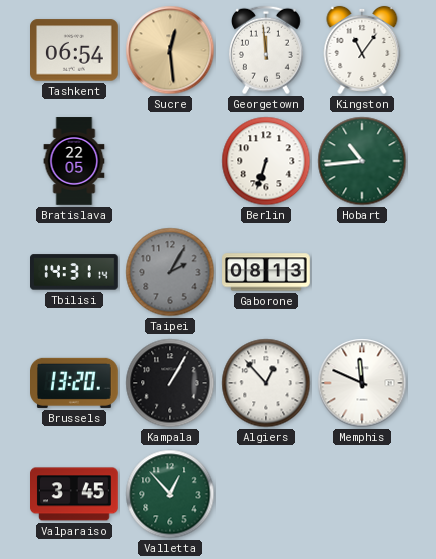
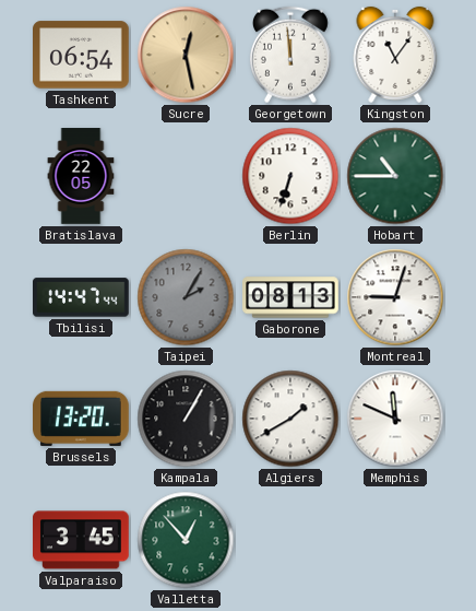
Sucre: 12:29 -> 12:28 (186, 55)
Hobart: 10:44 -> 10:45 (395, 176)
Tbilisi: 14:31 -> 14:47 (82, 297)
Montreal: none -> 9:03 (395, 297)
Algiers: 12:53 -> 1:40 (290, 419)
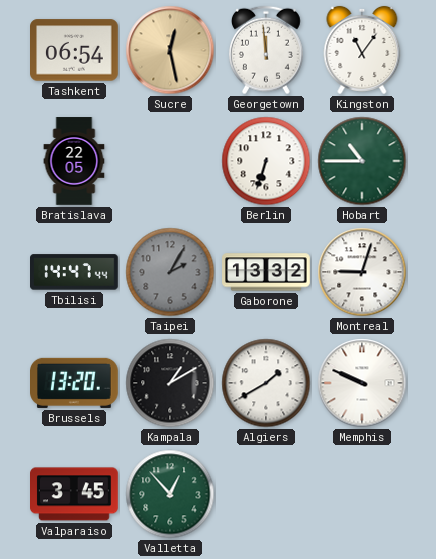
Gaborone: 08:13 -> 13:32 (266, 272)
Kampala: 1:05 -> 1:10 (170, 383)
Memphis: 11:49 -> 9:49 (362, 383)
